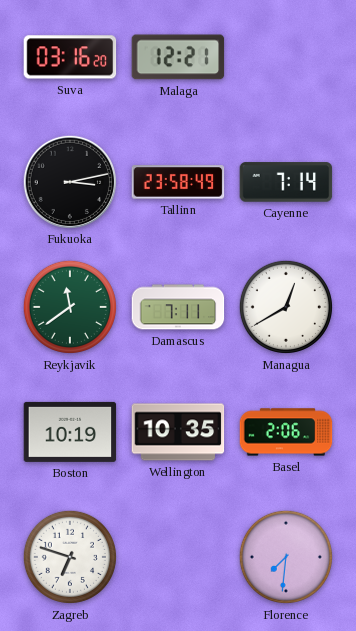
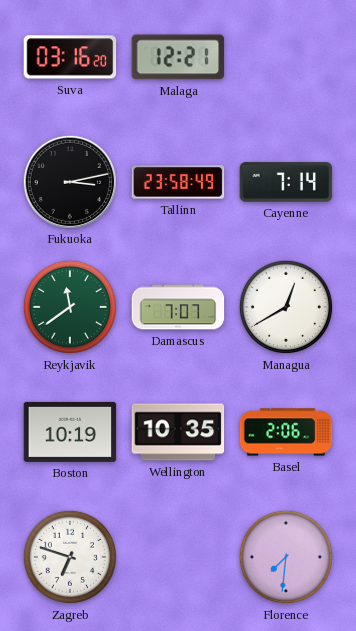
Damascus: 7:11 -> 7:07 (178, 307)
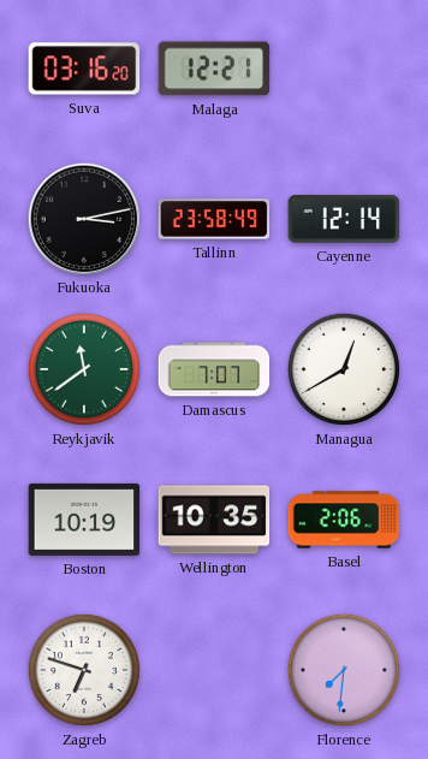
Cayenne: 7:14 -> 12:14 (344, 219)
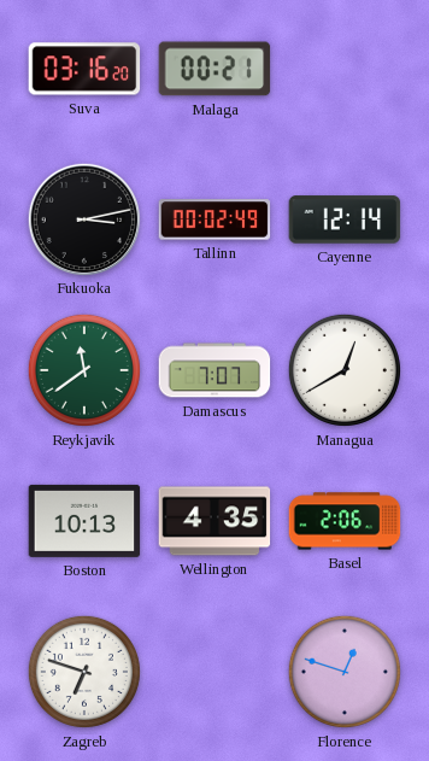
Malaga: 12:21 -> 00:21 (214, 69)
Tallinn: 23:58 -> 00:02 (214, 219)
Boston: 10:19 -> 10:13 (84, 521)
Wellington: 10:35 -> 4:35 (214, 521)
Florence: 7:31 -> 12:48 (345, 672)
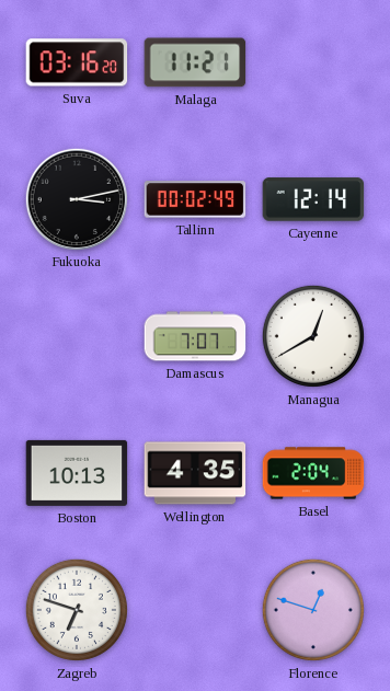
Malaga: 00:21 -> 11:21 (195, 62)
Reykjavik: 11:39 -> none (84, 370)
Basel: 2:06 -> 2:04 (313, 473)
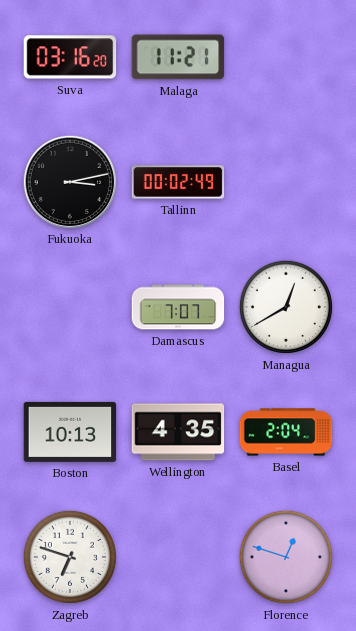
Cayenne: 12:14 -> none (313, 199)
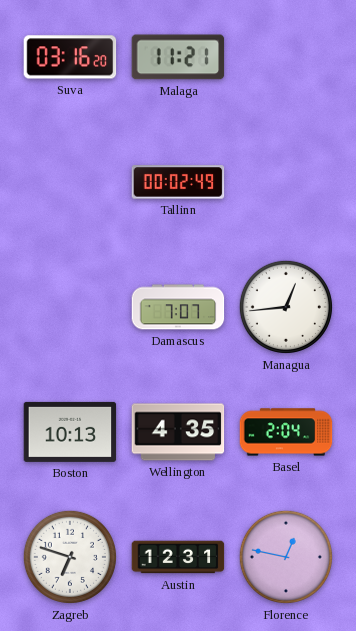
Fukuoka: 3:13 -> none (69, 181)
Managua: 12:40 -> 12:44 (286, 307)
Austin: none -> 12:31 (178, 557)
Florence: 12:48 -> 12:47 (286, 557)
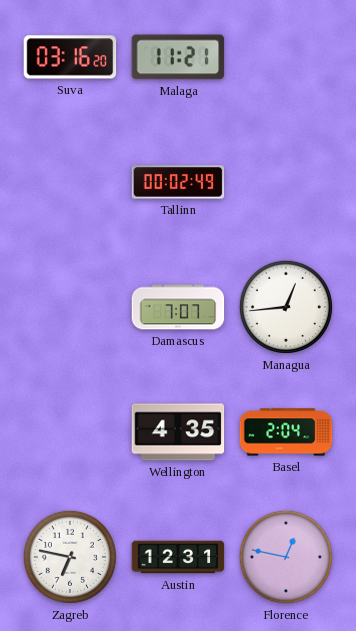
Boston: 10:13 -> none (70, 432)
Zagreb: 6:48 -> 6:47 (70, 557)
